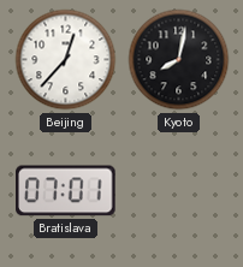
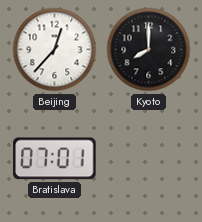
Kyoto: 8:02 -> 8:00 (149, 50)
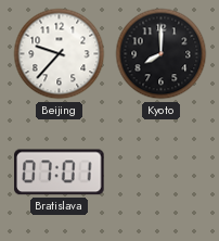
Beijing: 12:37 -> 9:37 (60, 54)
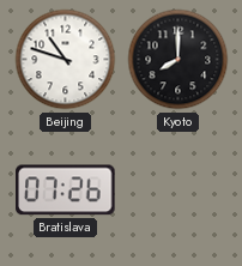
Beijing: 9:37 -> 10:48 (66, 60)
Bratislava: 07:01 -> 07:26 (66, 191)
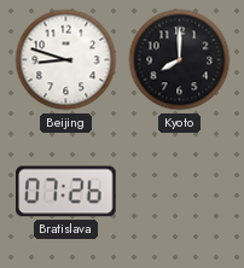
Beijing: 10:48 -> 8:48 (66, 60)
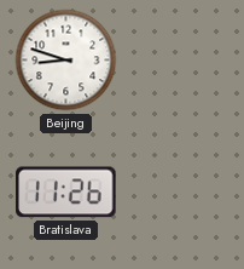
Kyoto: 8:00 -> none (180, 60)
Bratislava: 07:26 -> 11:26 (66, 193)
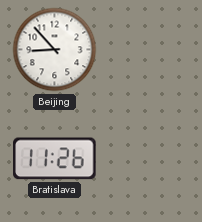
Beijing: 8:48 -> 8:53 (55, 50)
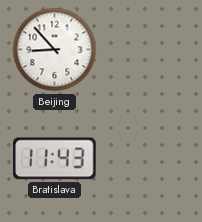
Bratislava: 11:26 -> 11:43 (55, 159)
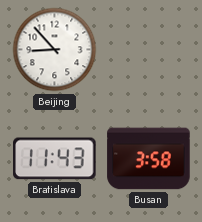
Busan: none -> 3:58 (149, 159)
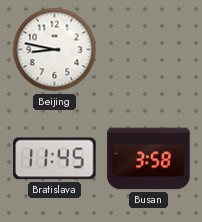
Beijing: 8:53 -> 8:47 (55, 50)
Bratislava: 11:43 -> 11:45 (55, 159)
